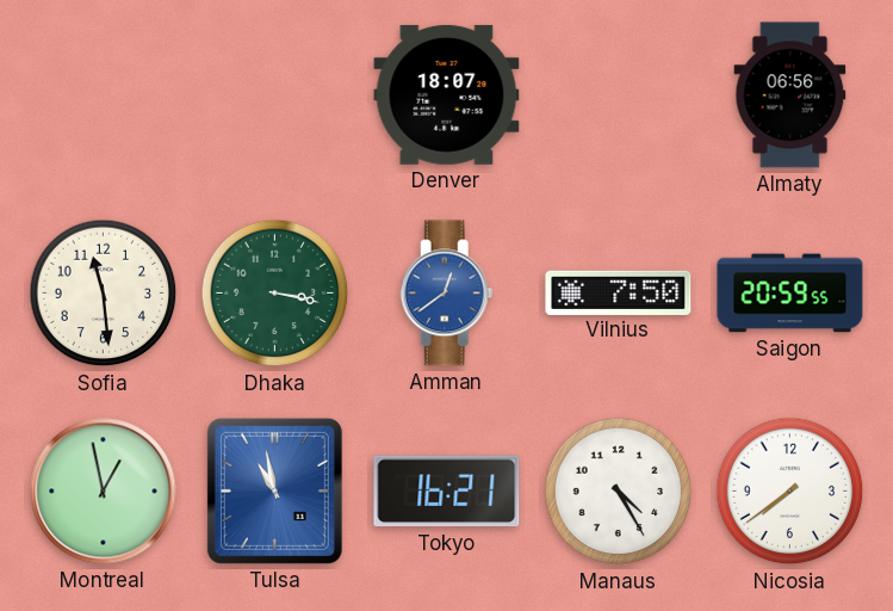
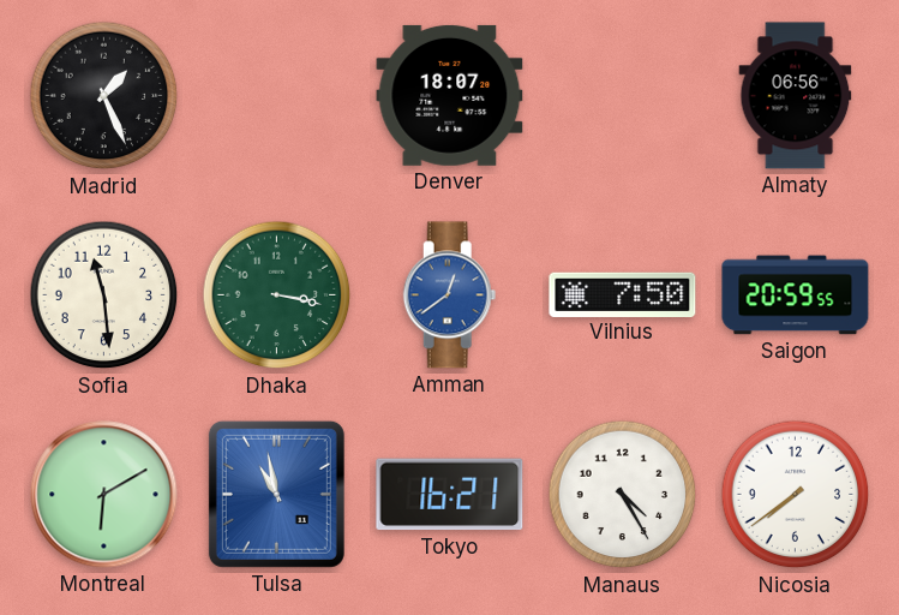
Madrid: none -> 1:26 (104, 96)
Montreal: 12:58 -> 6:10 (104, 495)
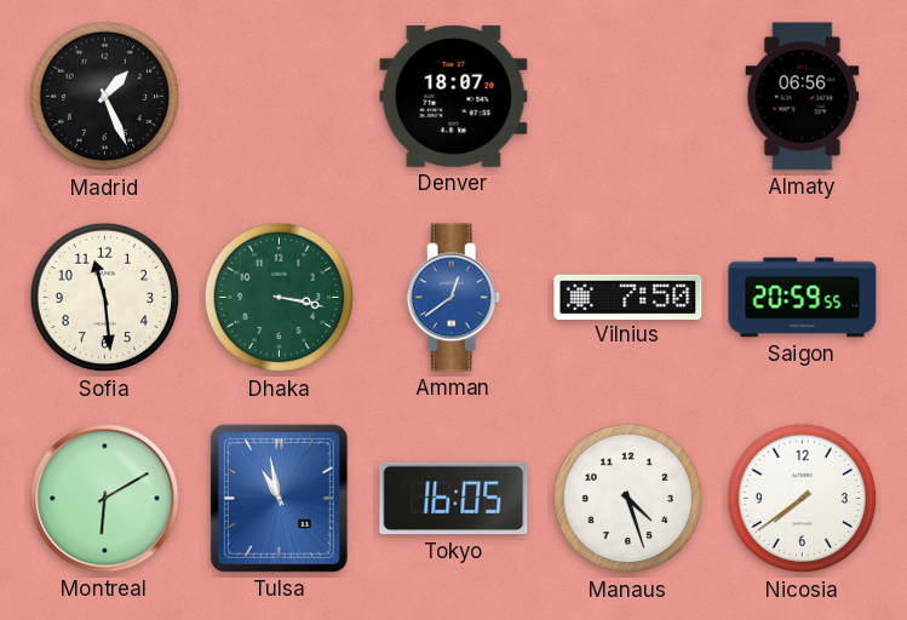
Tokyo: 16:21 -> 16:05 (454, 499)
Manaus: 4:25 -> 4:27 (628, 499)
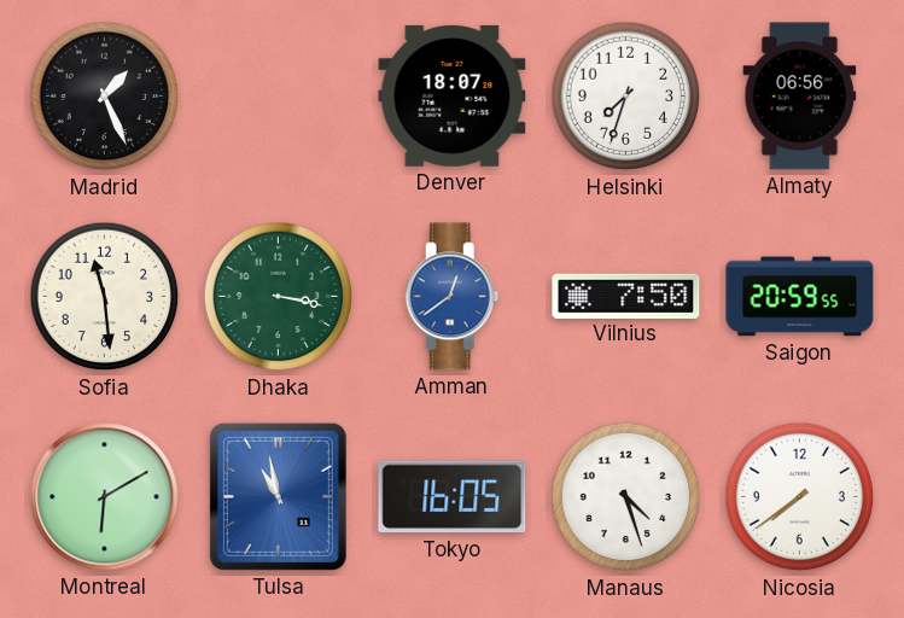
Helsinki: none -> 7:33 (626, 97)
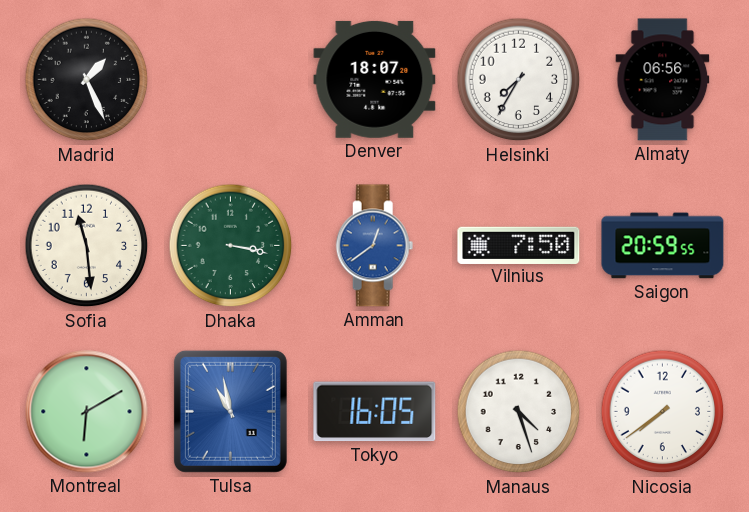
Helsinki: 7:33 -> 7:35 (519, 80)
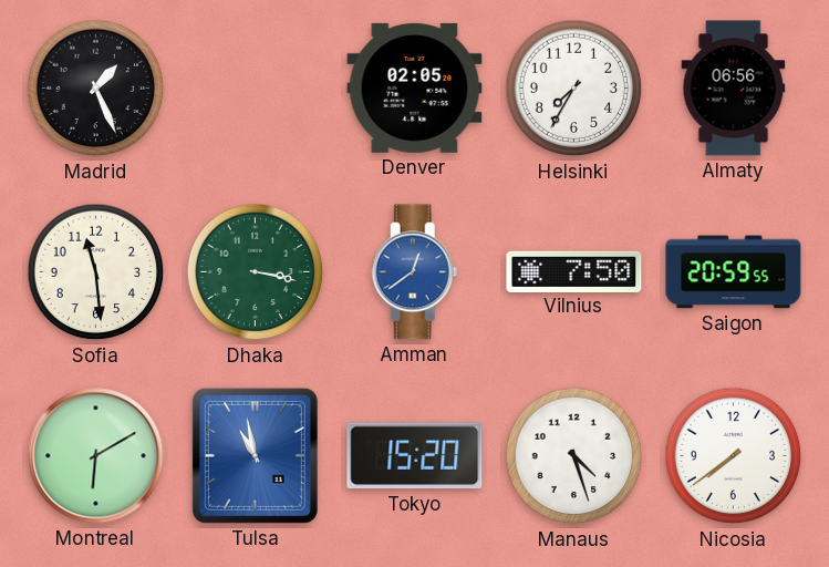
Denver: 18:07 -> 02:05 (415, 87)
Tokyo: 16:05 -> 15:20 (415, 456)
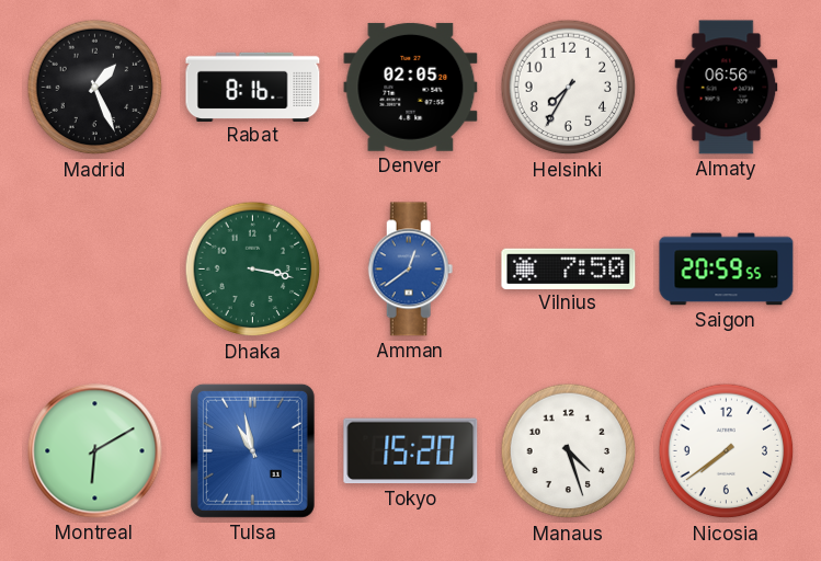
Rabat: none -> 8:16 (253, 87)
Sofia: 11:29 -> none (96, 272)
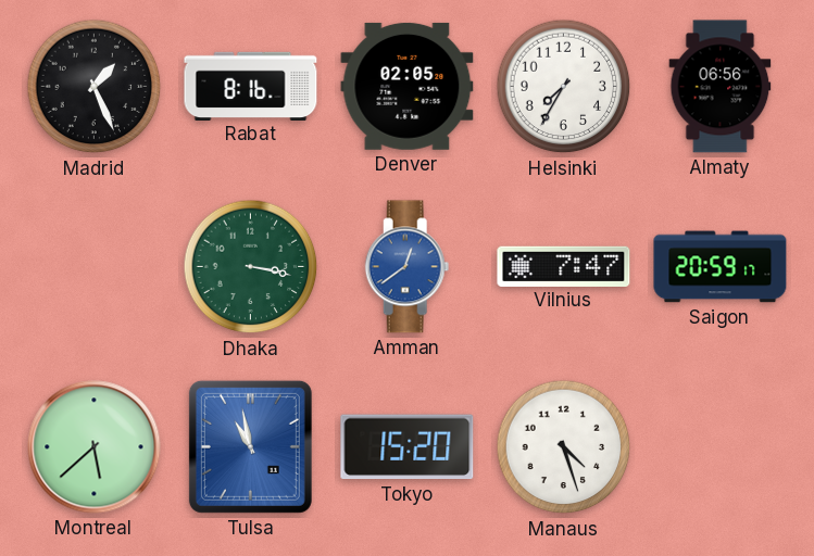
Vilnius: 7:50 -> 7:47 (564, 266)
Saigon: 20:59:55 -> 20:59:17 (721, 267)
Montreal: 6:10 -> 5:38 (95, 447)
Nicosia: 7:39 -> none (727, 451)
